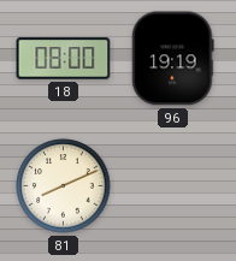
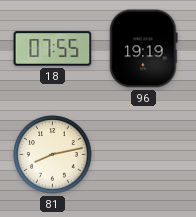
18: 08:00 -> 07:55 (53, 49)
81: 8:11 -> 8:13 (53, 155)
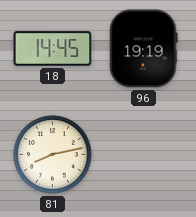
18: 07:55 -> 14:45 (53, 49)
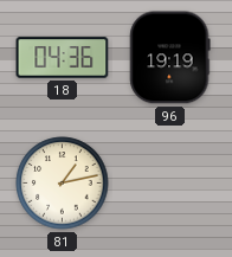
18: 14:45 -> 04:36 (63, 58)
81: 8:13 -> 1:13 (63, 184)
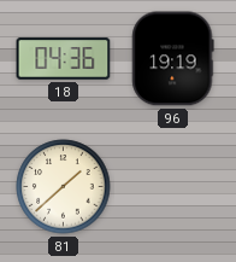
81: 1:13 -> 1:38 (64, 187)
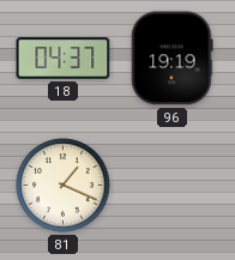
18: 04:36 -> 04:37 (64, 59)
81: 1:38 -> 1:19 (64, 186)
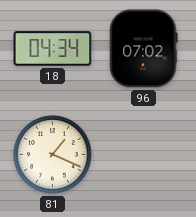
18: 04:37 -> 04:34 (53, 49)
96: 19:19 -> 07:02 (144, 49)
